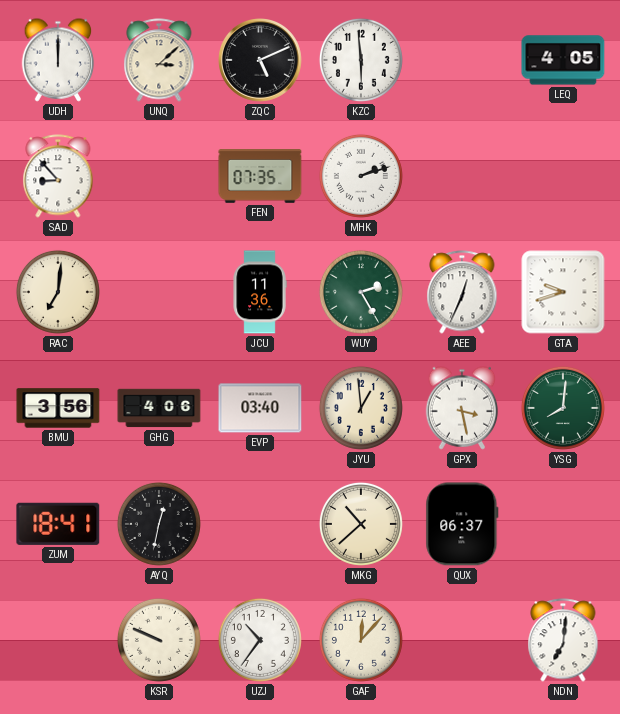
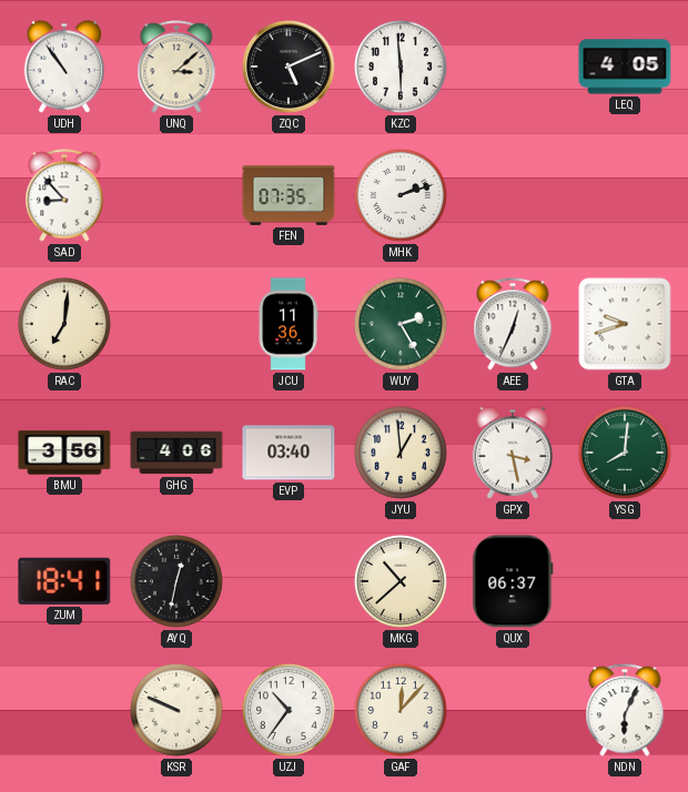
UDH: 12:00 -> 10:54 (64, 67)
NDN: 7:01 -> 6:04 (625, 710)
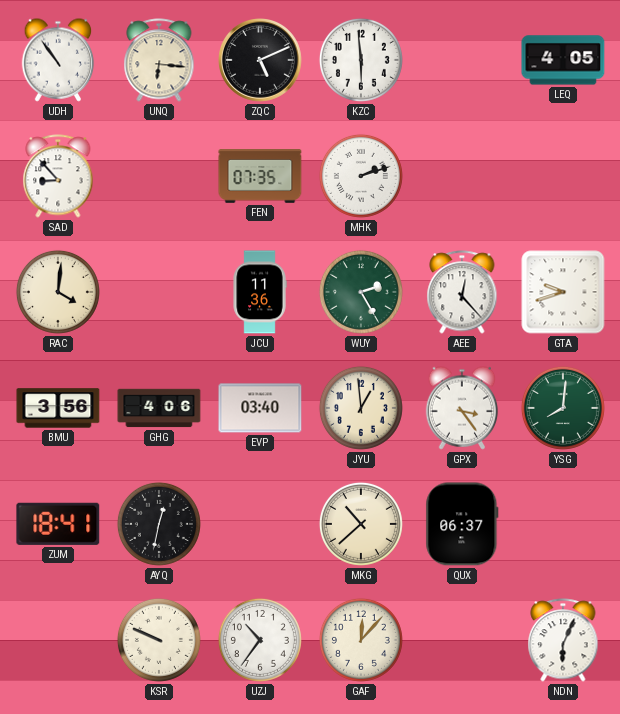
UNQ: 3:08 -> 6:16 (159, 60)
RAC: 7:01 -> 4:01 (58, 292)
AEE: 12:34 -> 12:23 (462, 292)
GPX: 3:28 -> 3:24 (462, 408)
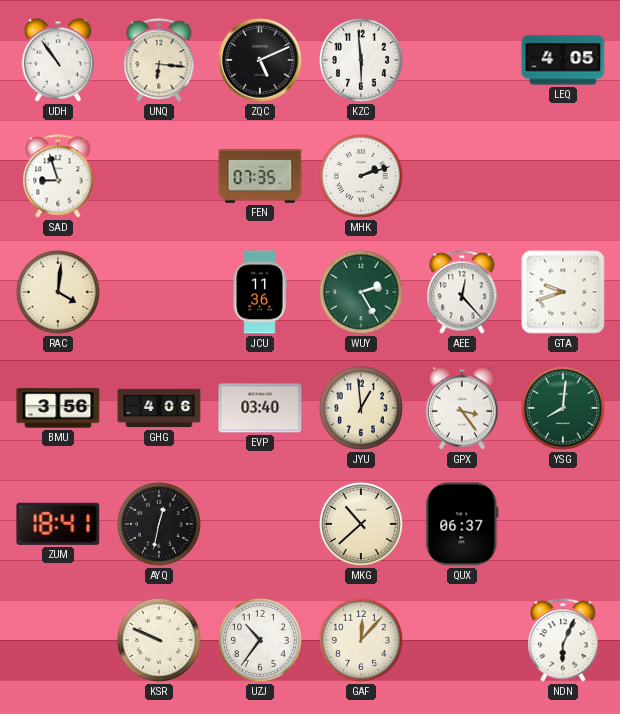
SAD: 8:53 -> 8:57 (58, 176)
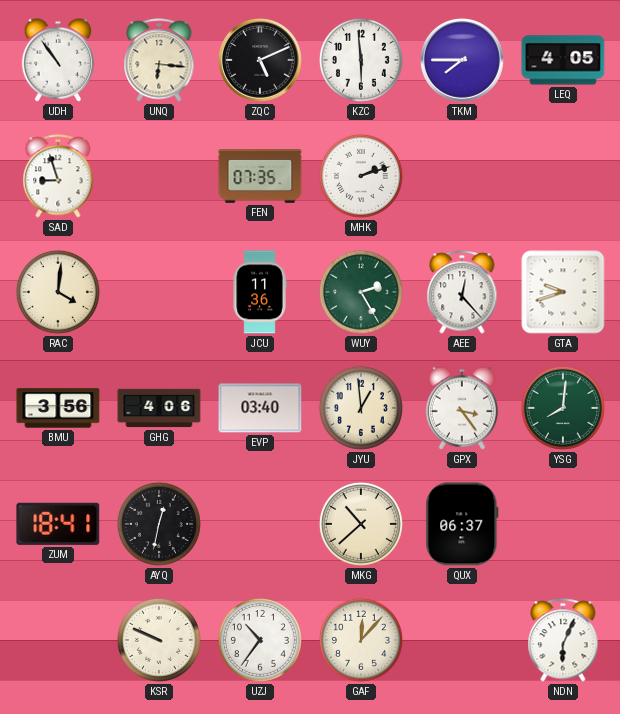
TKM: none -> 7:45 (463, 61)
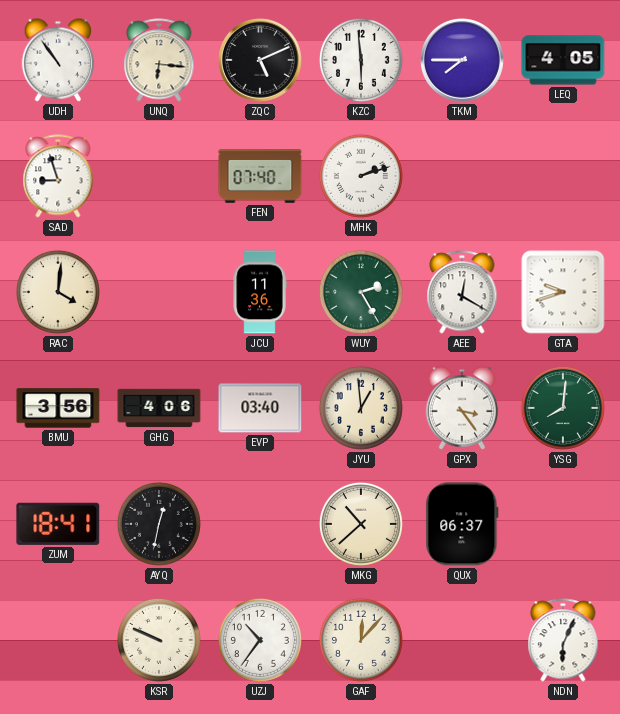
FEN: 07:35 -> 07:40 (260, 176)
AEE: 12:23 -> 12:20 (462, 292)
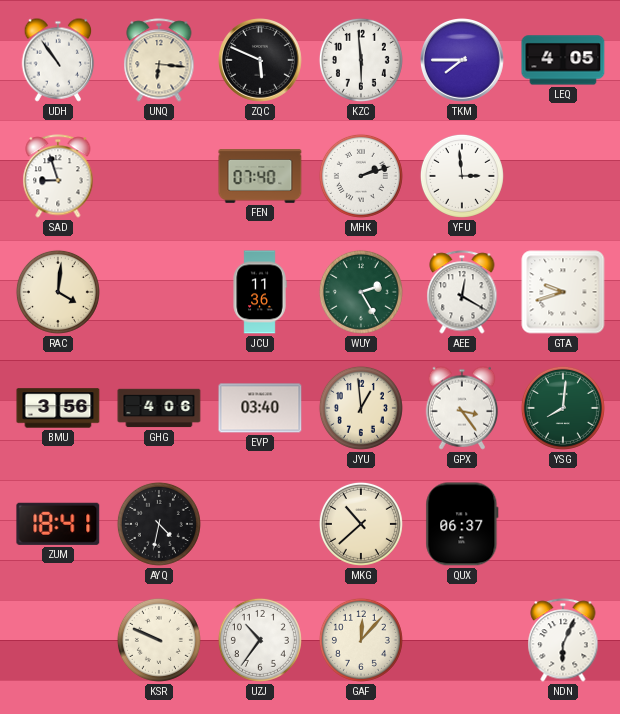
ZQC: 5:11 -> 5:49 (261, 61)
YFU: none -> 2:59 (462, 176)
AYQ: 12:32 -> 4:32 (159, 524)
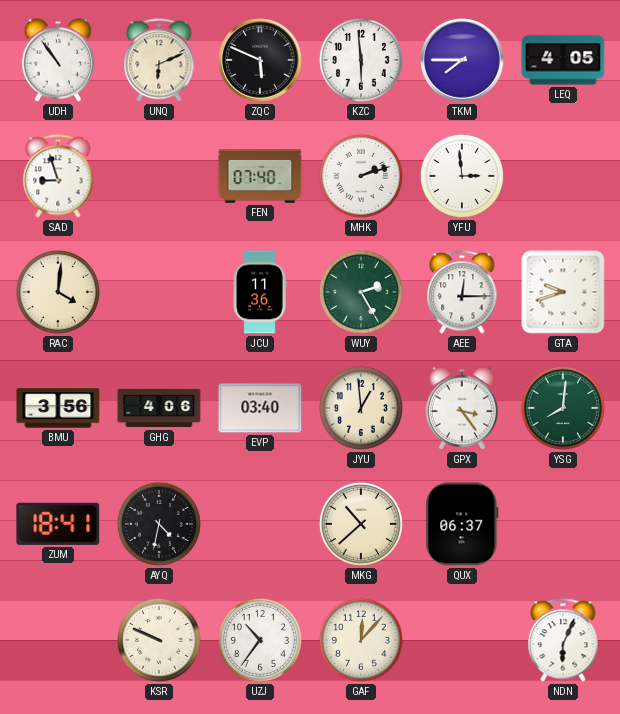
UNQ: 6:16 -> 6:11 (159, 60)
AEE: 12:20 -> 12:15 (462, 292)
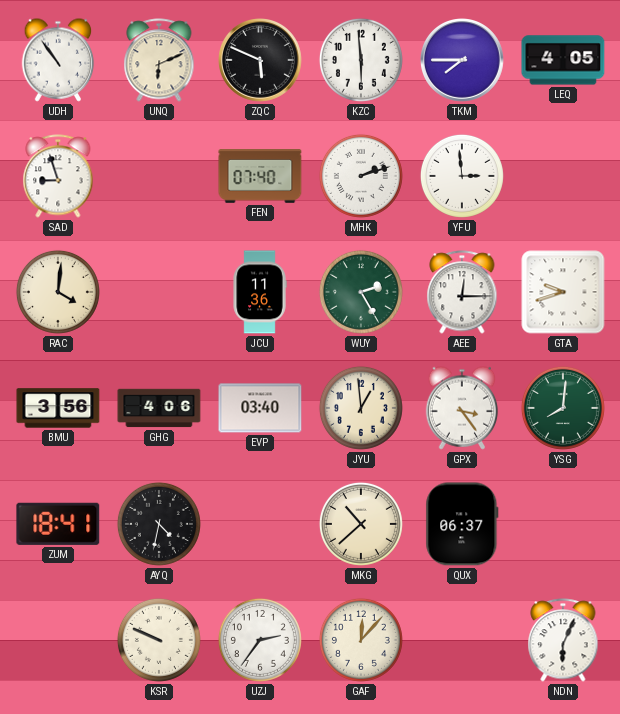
UZJ: 10:36 -> 2:36 (260, 640)
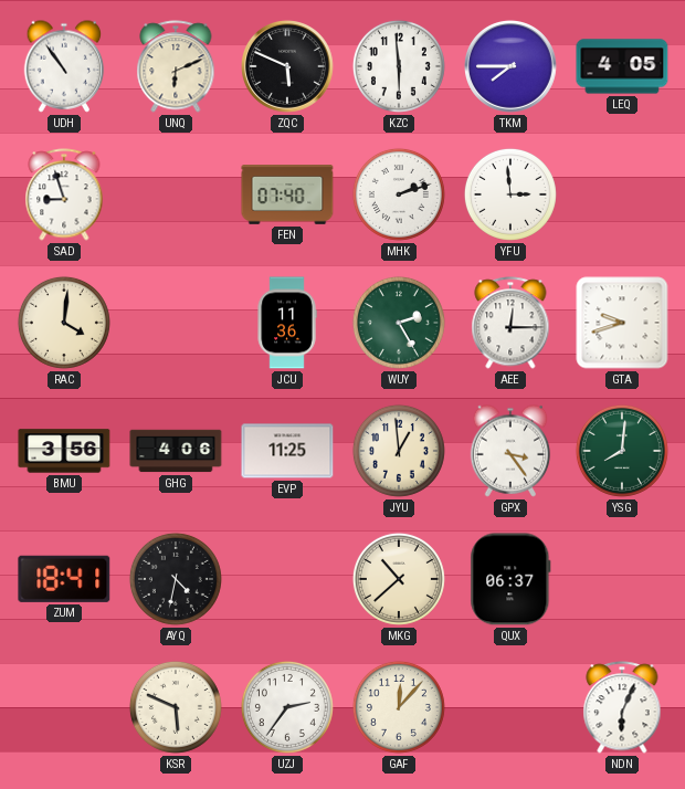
EVP: 03:40 -> 11:25 (287, 451)
KSR: 9:49 -> 5:49 (176, 707)
